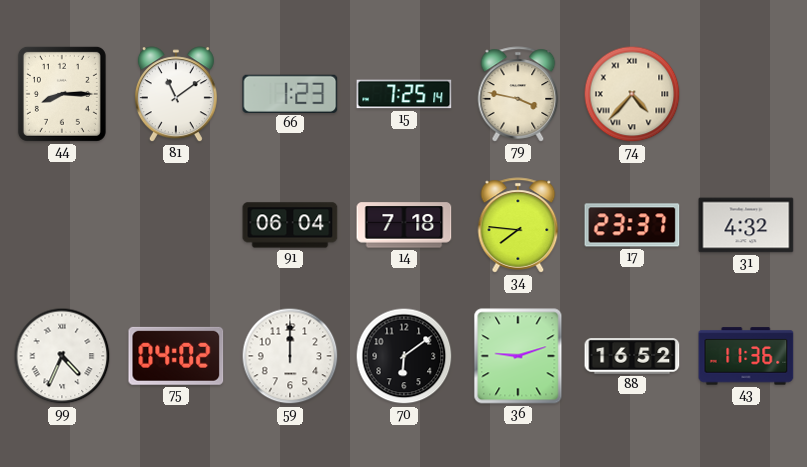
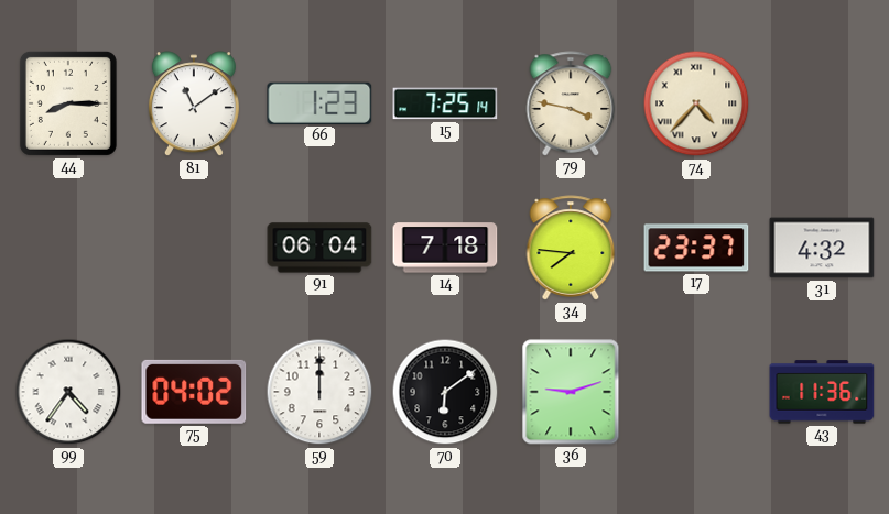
99: 4:34 -> 4:36 (68, 392)
88: 16:52 -> none (632, 356)
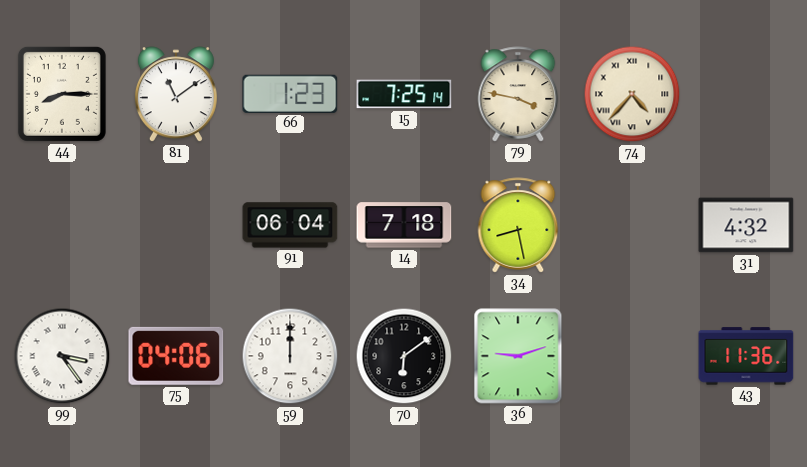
34: 7:46 -> 8:28 (518, 225)
17: 23:37 -> none (696, 248)
99: 4:36 -> 3:24 (62, 356)
75: 04:02 -> 04:06 (176, 356)
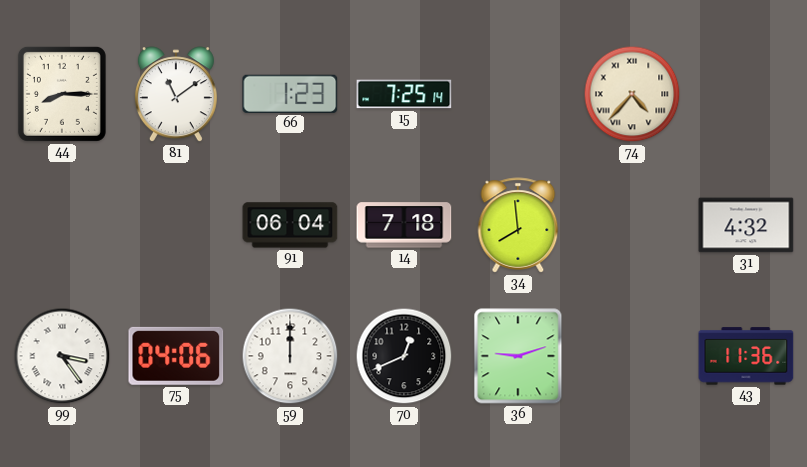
79: 3:47 -> none (518, 94)
34: 8:28 -> 7:59 (518, 225)
70: 6:09 -> 12:41 (404, 356)
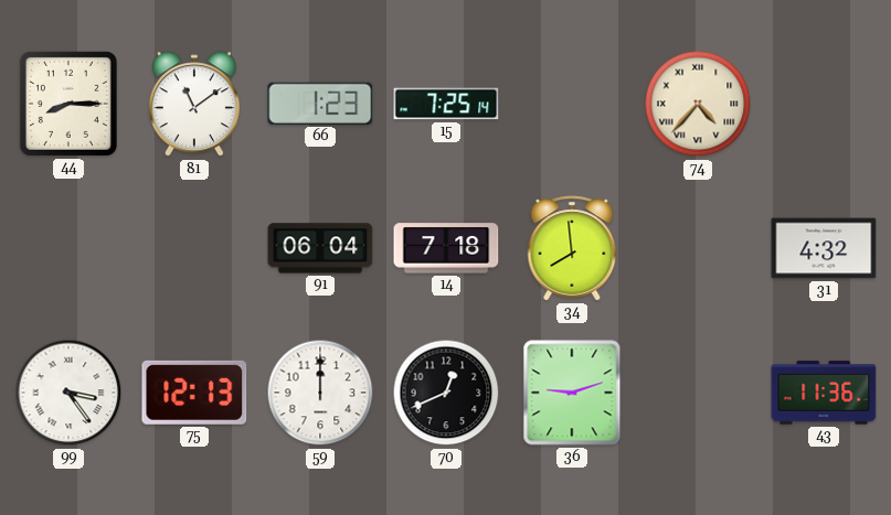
75: 04:06 -> 12:13 (194, 393)
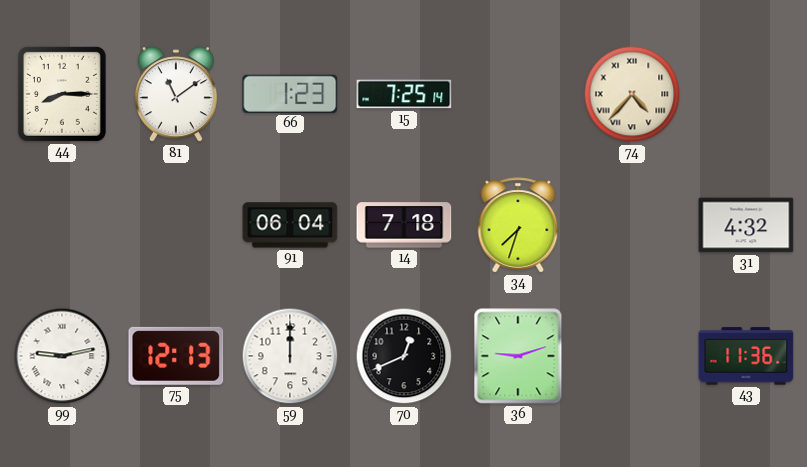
34: 7:59 -> 7:33 (518, 225)
99: 3:24 -> 9:13 (62, 356)
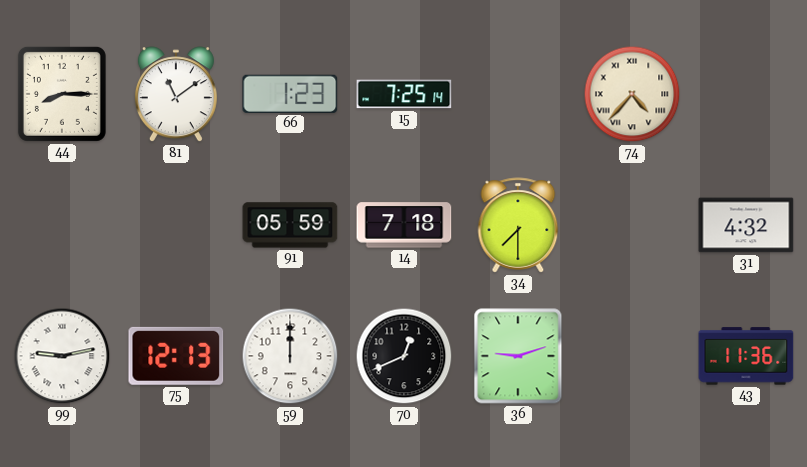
91: 06:04 -> 05:59 (290, 225)
34: 7:33 -> 7:30 (518, 225)
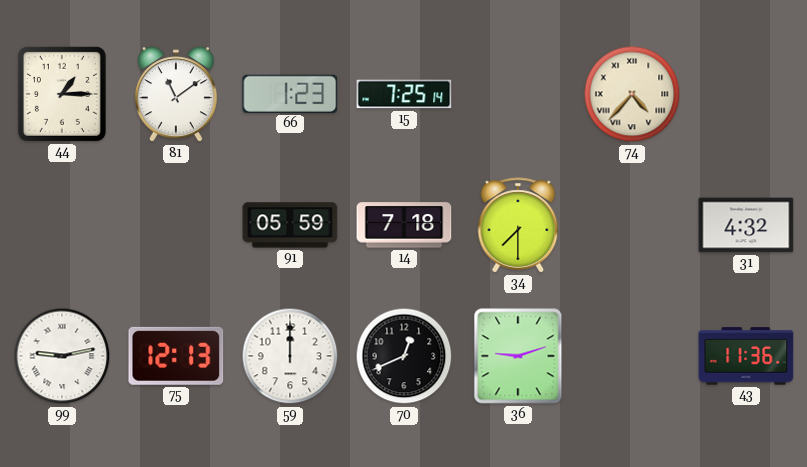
44: 8:15 -> 1:15 (62, 94)
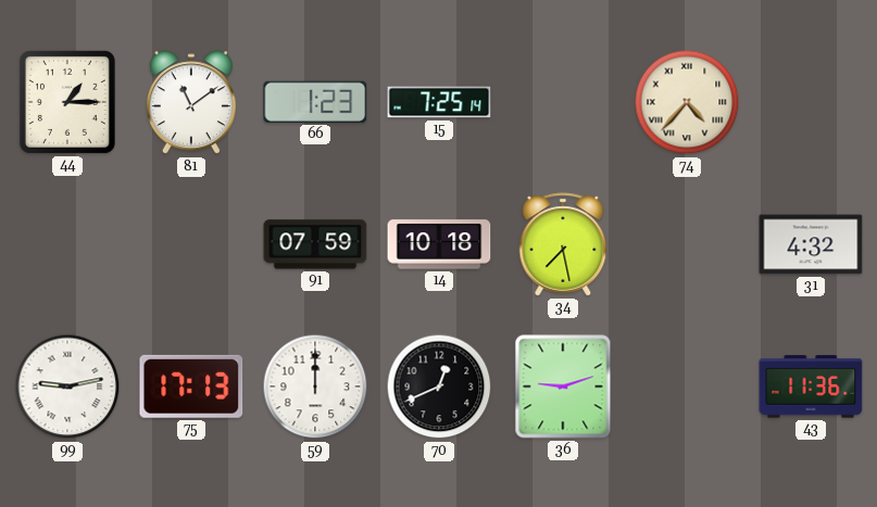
91: 05:59 -> 07:59 (315, 244)
14: 7:18 -> 10:18 (439, 244)
34: 7:30 -> 7:28 (563, 244)
75: 12:13 -> 17:13 (191, 386)
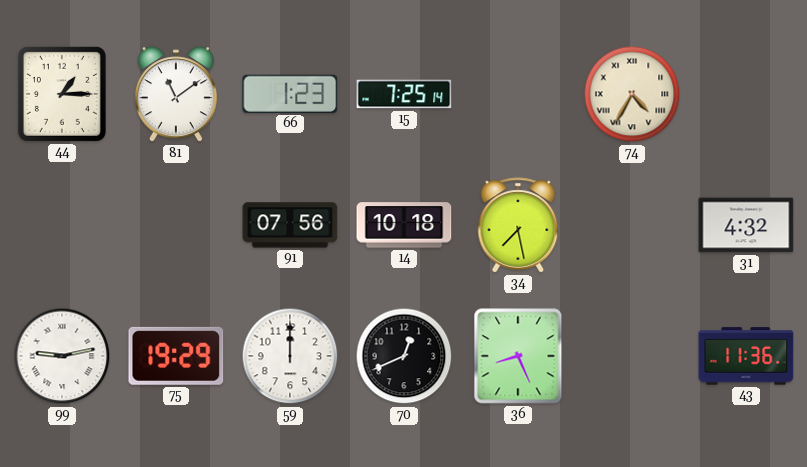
74: 4:37 -> 4:35 (632, 94)
91: 07:59 -> 07:56 (290, 225)
75: 17:13 -> 19:29 (176, 356)
36: 9:12 -> 8:26 (518, 356)
